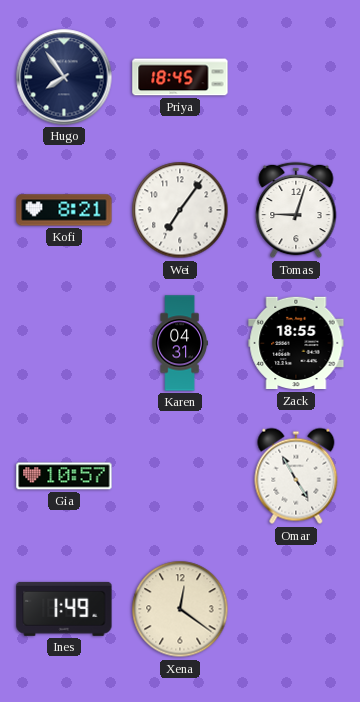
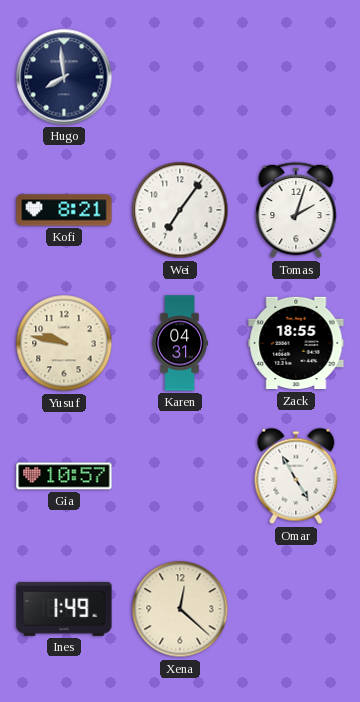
Hugo: 7:54 -> 7:59 (64, 77)
Priya: 18:45 -> none (180, 77)
Tomas: 9:03 -> 2:03 (296, 210)
Yusuf: none -> 9:47 (64, 343)
Xena: 12:21 -> 12:22 (180, 609)
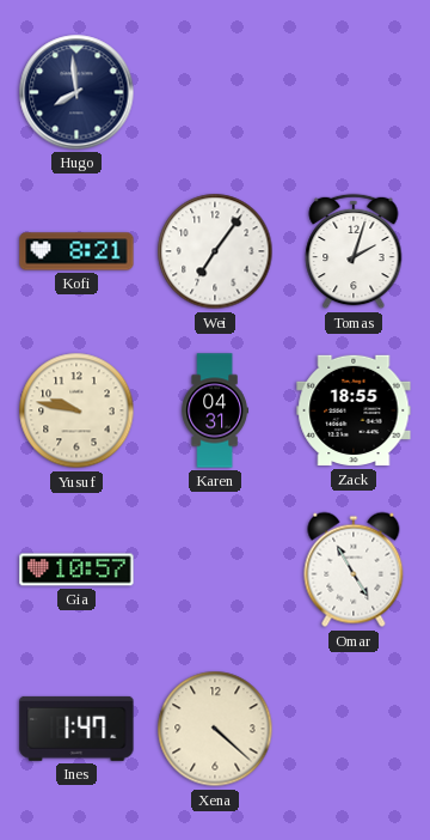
Ines: 1:49 -> 1:47 (76, 729)
Xena: 12:22 -> 4:22 (215, 729)
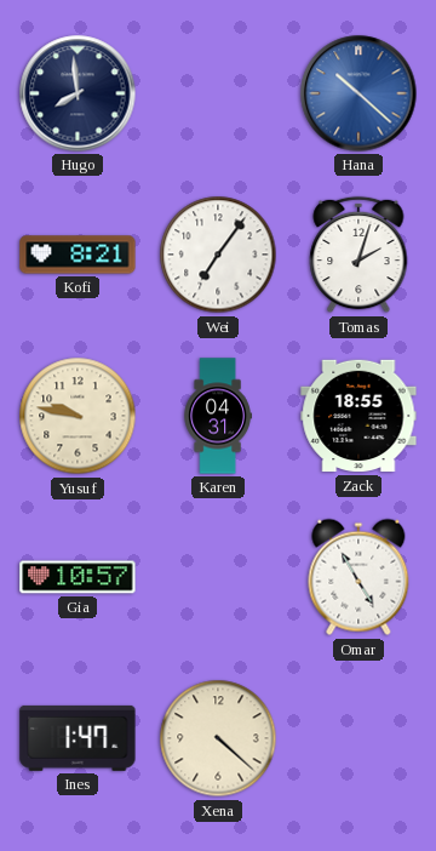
Hana: none -> 10:22 (358, 93)
